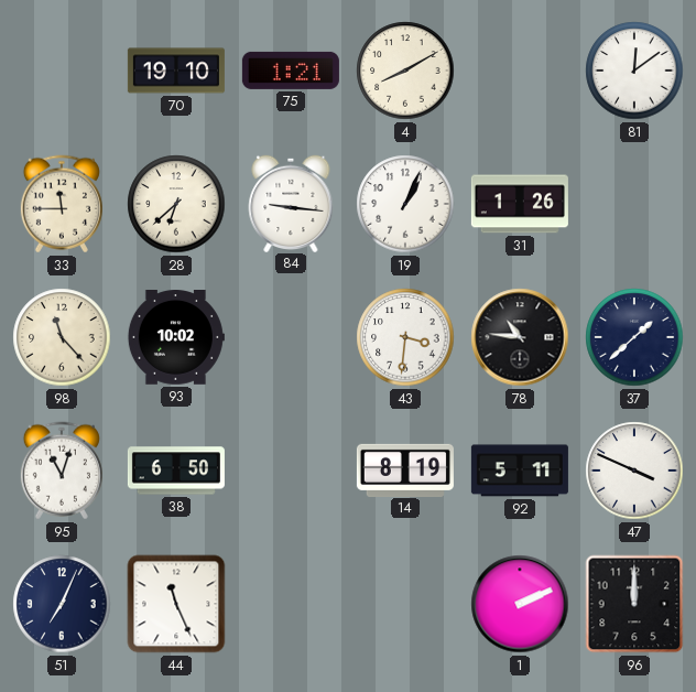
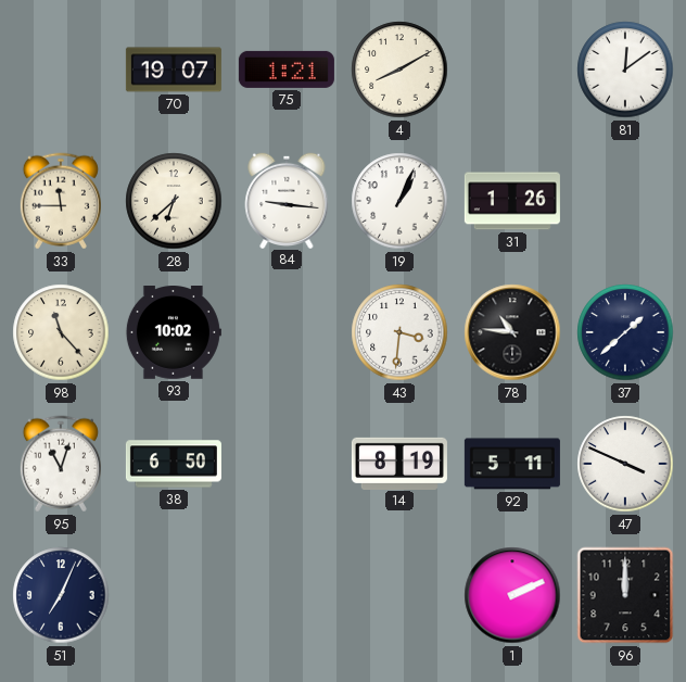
70: 19:10 -> 19:07 (174, 70)
44: 11:26 -> none (176, 604)
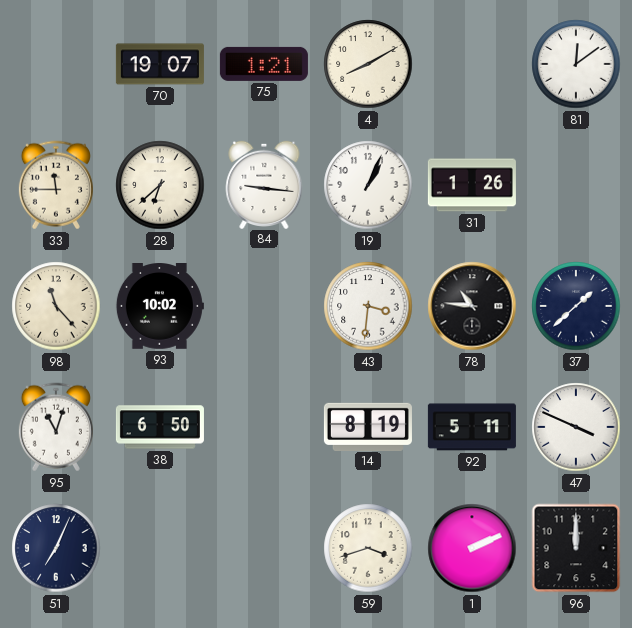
59: none -> 3:42 (368, 548)
